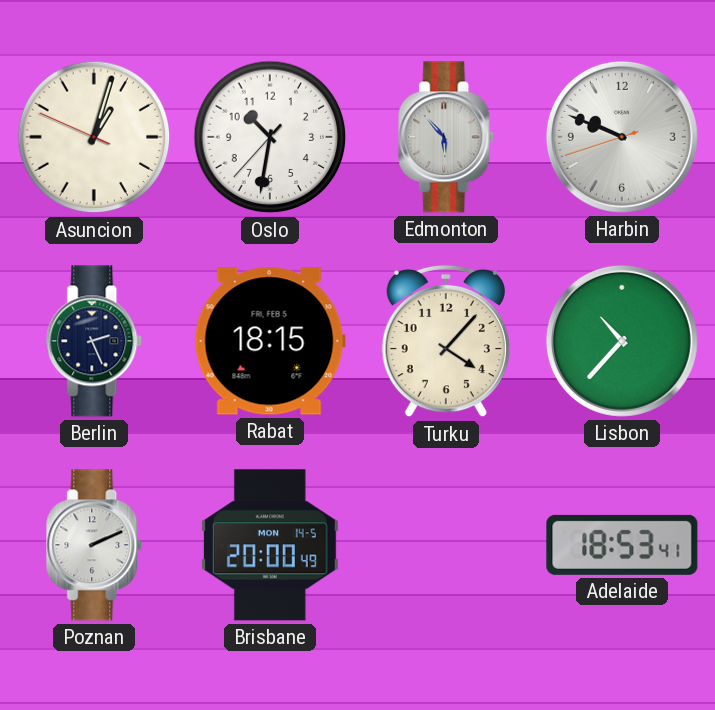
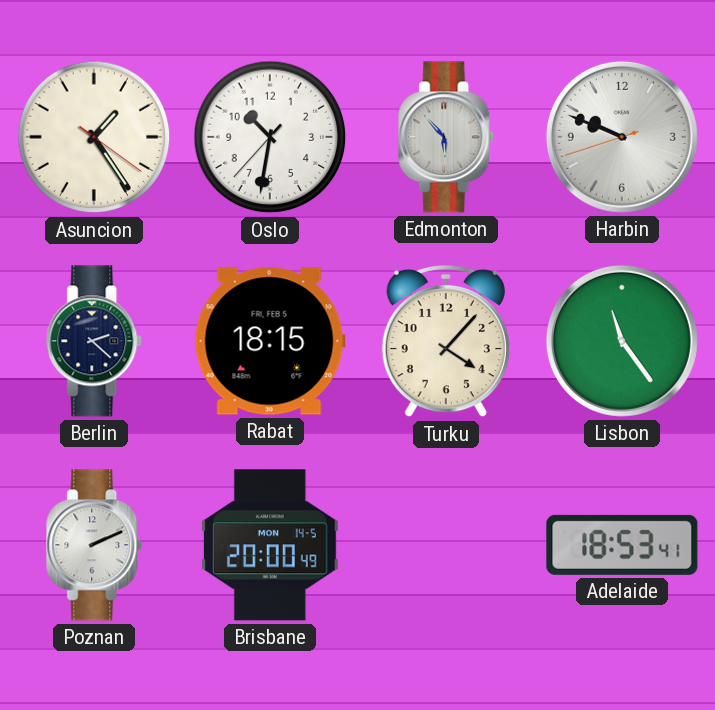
Asuncion: 1:02 -> 1:24 (94, 137)
Berlin: 2:26 -> 2:22 (95, 341)
Lisbon: 10:37 -> 11:24 (622, 341)
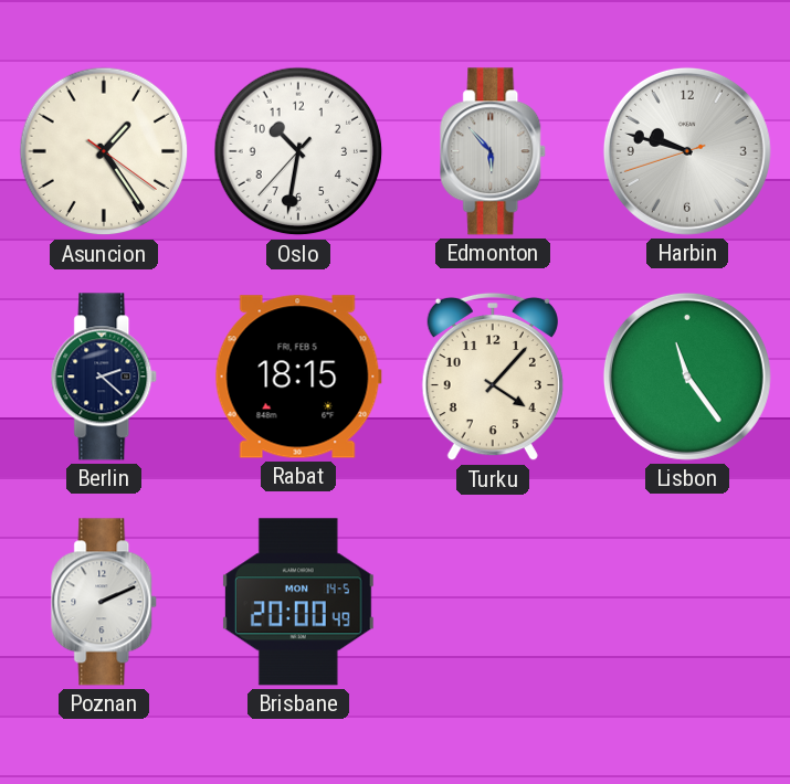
Harbin: 9:48 -> 9:47 (687, 151)
Adelaide: 18:53 -> none (622, 545)
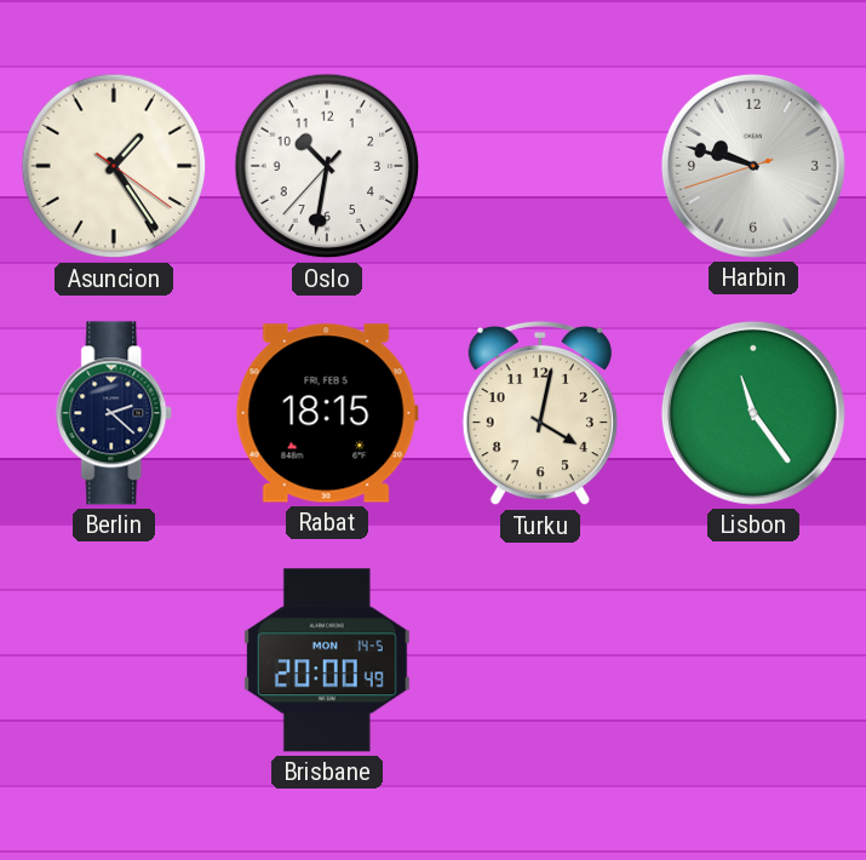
Edmonton: 5:53 -> none (494, 151)
Turku: 4:07 -> 4:02 (540, 413)
Poznan: 2:11 -> none (105, 602)
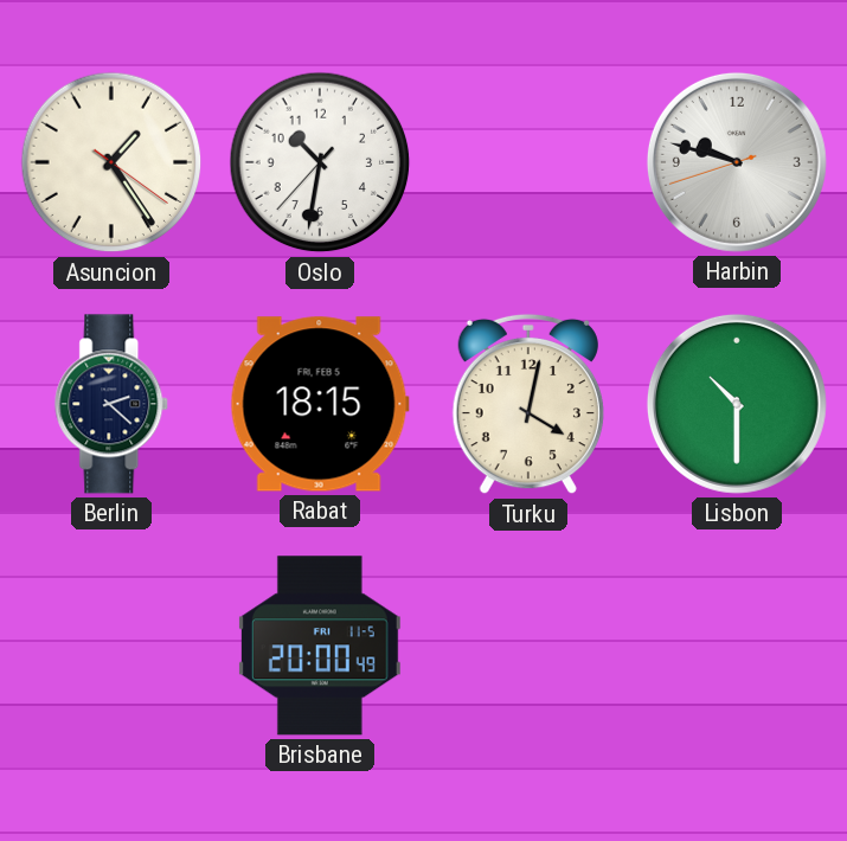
Lisbon: 11:24 -> 10:30 (737, 404)
Brisbane date: MON 14-5 -> FRI 11-5 (320, 646)
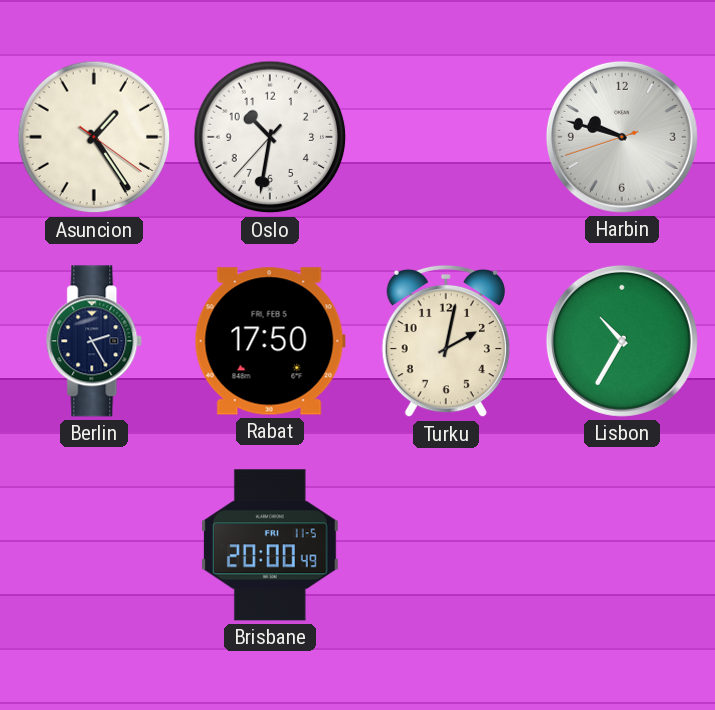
Berlin: 2:22 -> 2:25 (95, 341)
Rabat: 18:15 -> 17:50 (270, 341)
Turku: 4:02 -> 2:02 (446, 341)
Lisbon: 10:30 -> 10:35 (622, 341)
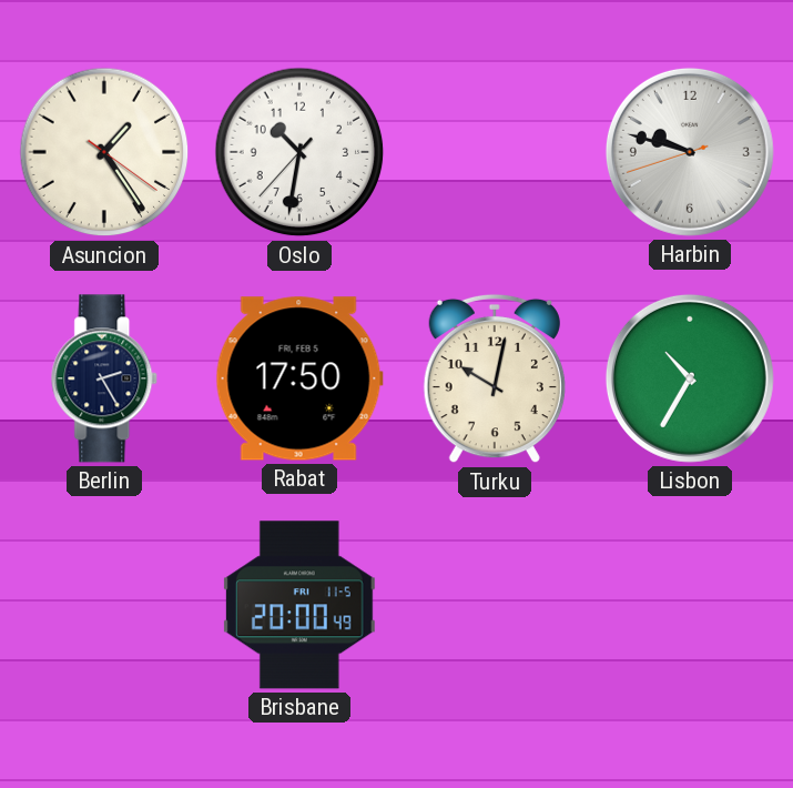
Turku: 2:02 -> 10:02 (495, 378)
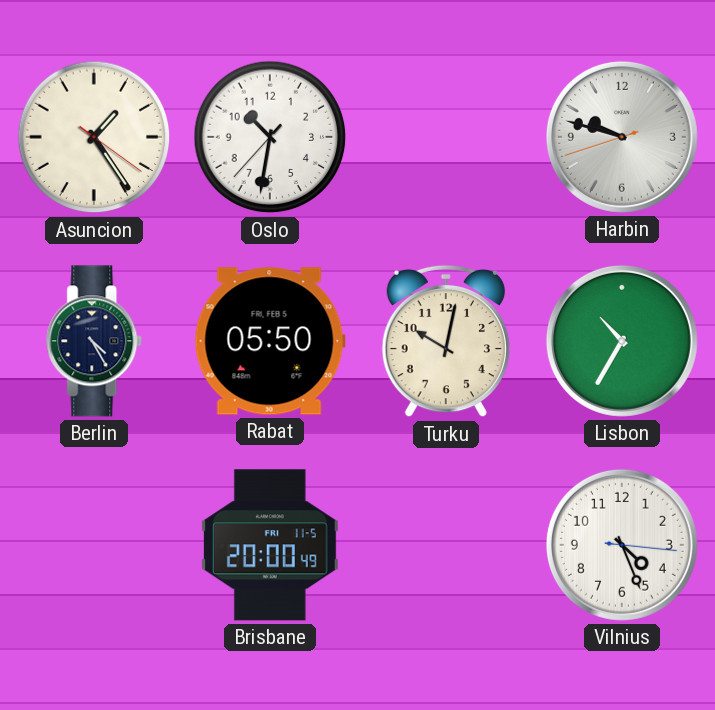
Berlin: 2:25 -> 4:25 (95, 341)
Rabat: 17:50 -> 05:50 (270, 341)
Vilnius: none -> 4:26 (622, 545)
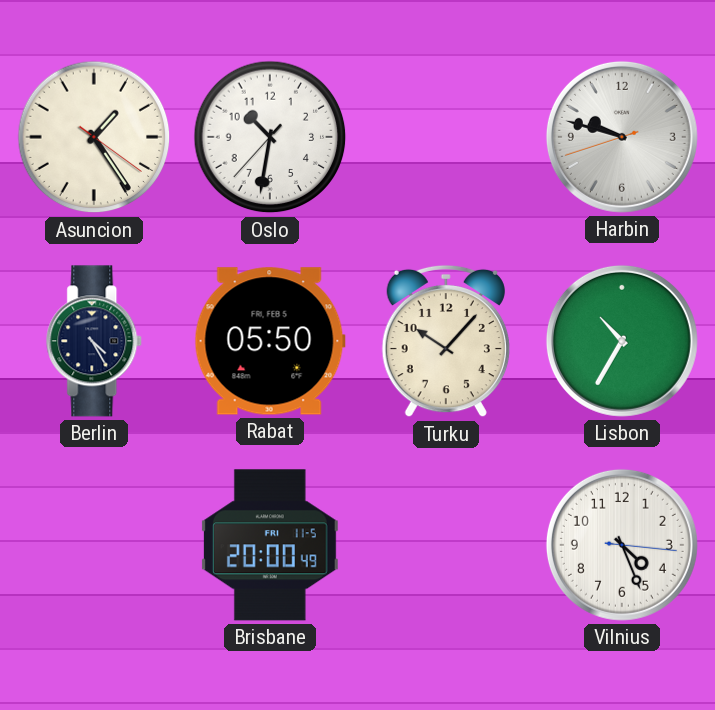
Turku: 10:02 -> 10:07 (446, 341)
